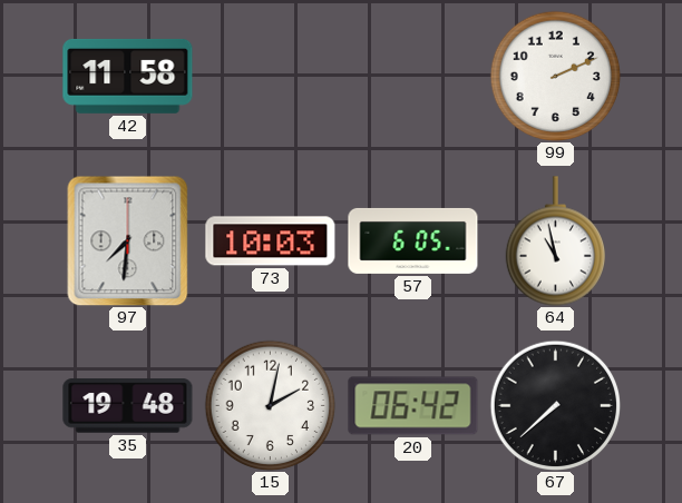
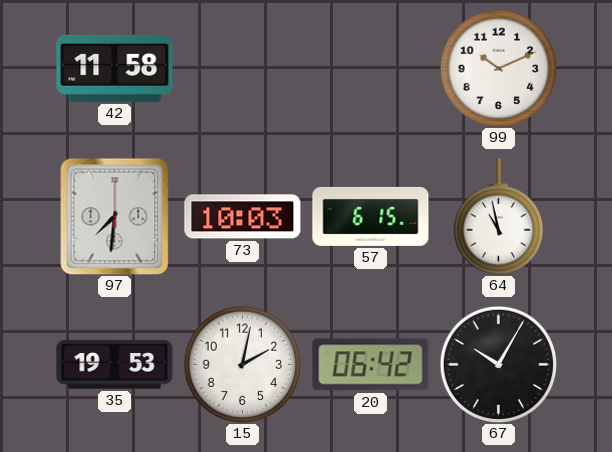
99: 2:11 -> 10:11 (498, 68)
57: 6:05 -> 6:15 (371, 216)
35: 19:48 -> 19:53 (115, 365)
67: 7:38 -> 10:05 (498, 364)
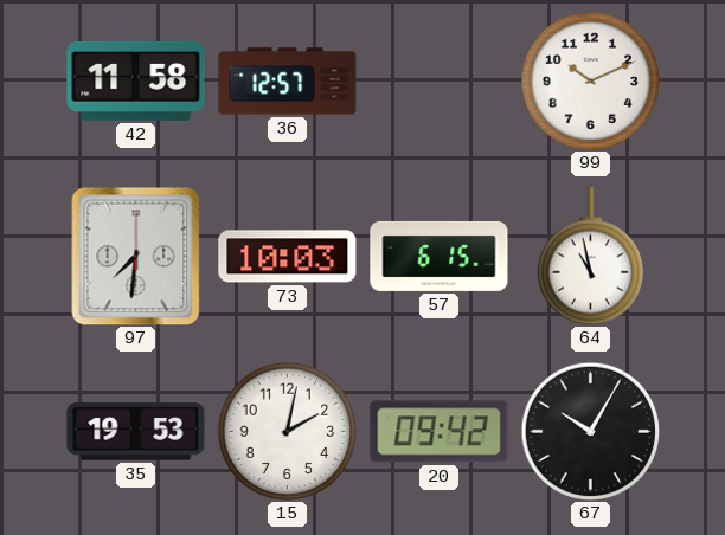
36: none -> 12:57 (288, 82)
20: 06:42 -> 09:42 (440, 432)
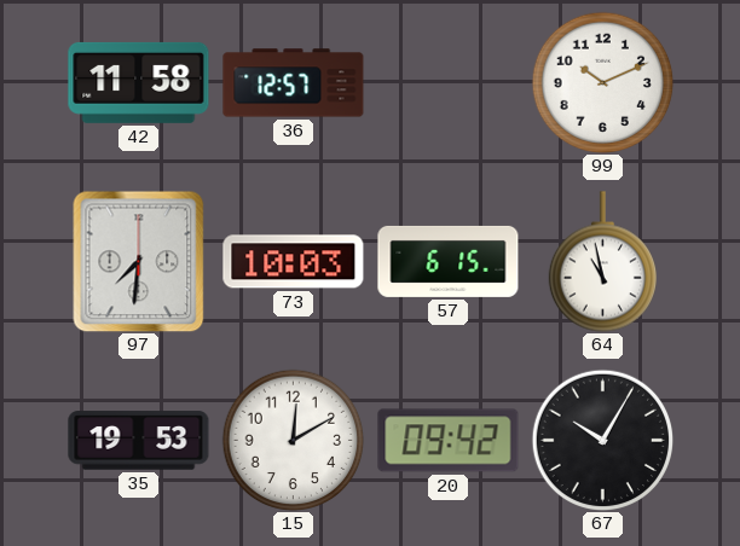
15: 2:02 -> 12:10 (293, 440)
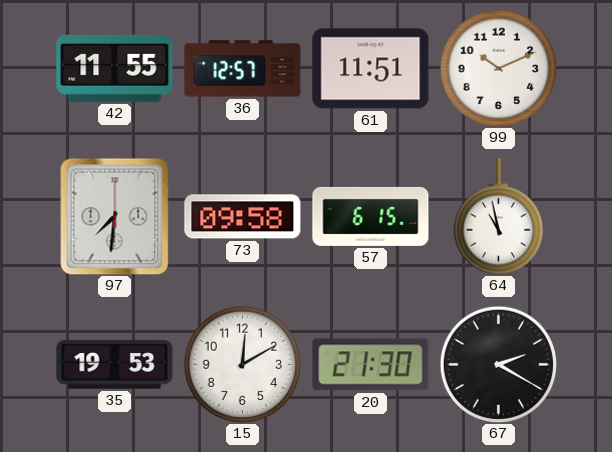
42: 11:58 -> 11:55 (115, 68)
61: none -> 11:51 (371, 69)
73: 10:03 -> 09:58 (243, 217)
20: 09:42 -> 21:30 (371, 365)
67: 10:05 -> 2:20 (498, 364)
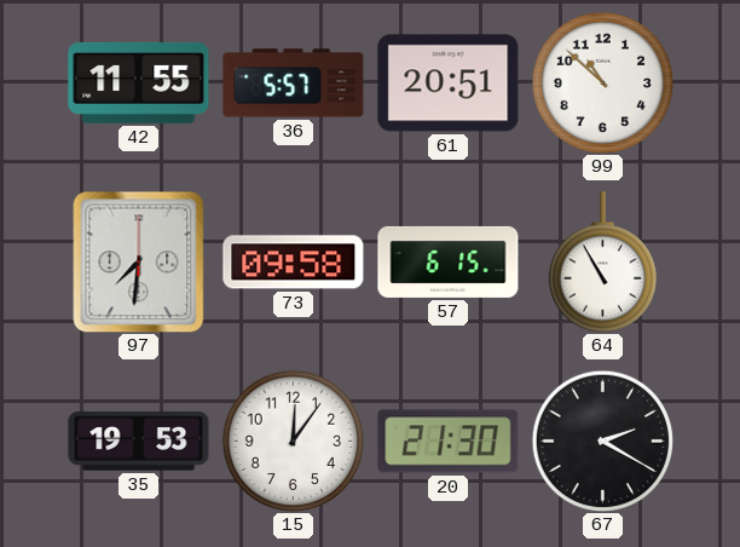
36: 12:57 -> 5:57 (294, 84)
61: 11:51 -> 20:51 (449, 84)
99: 10:11 -> 10:52 (602, 82)
64: 10:58 -> 10:55 (602, 263)
15: 12:10 -> 12:06 (293, 441)
